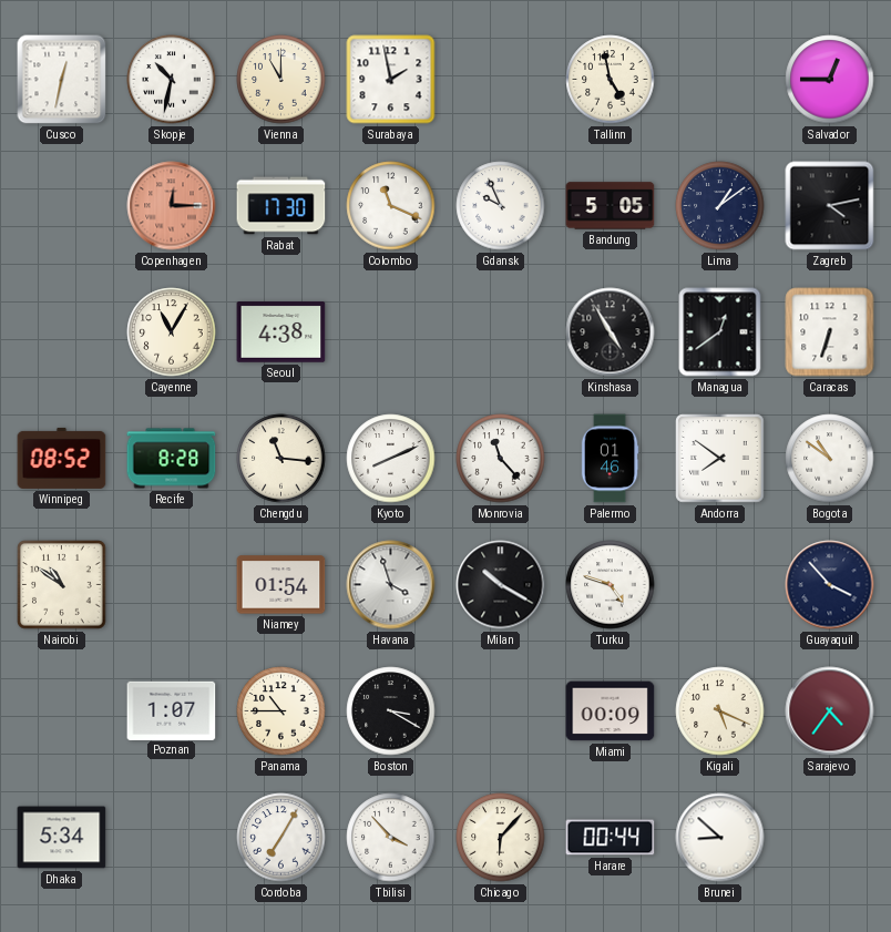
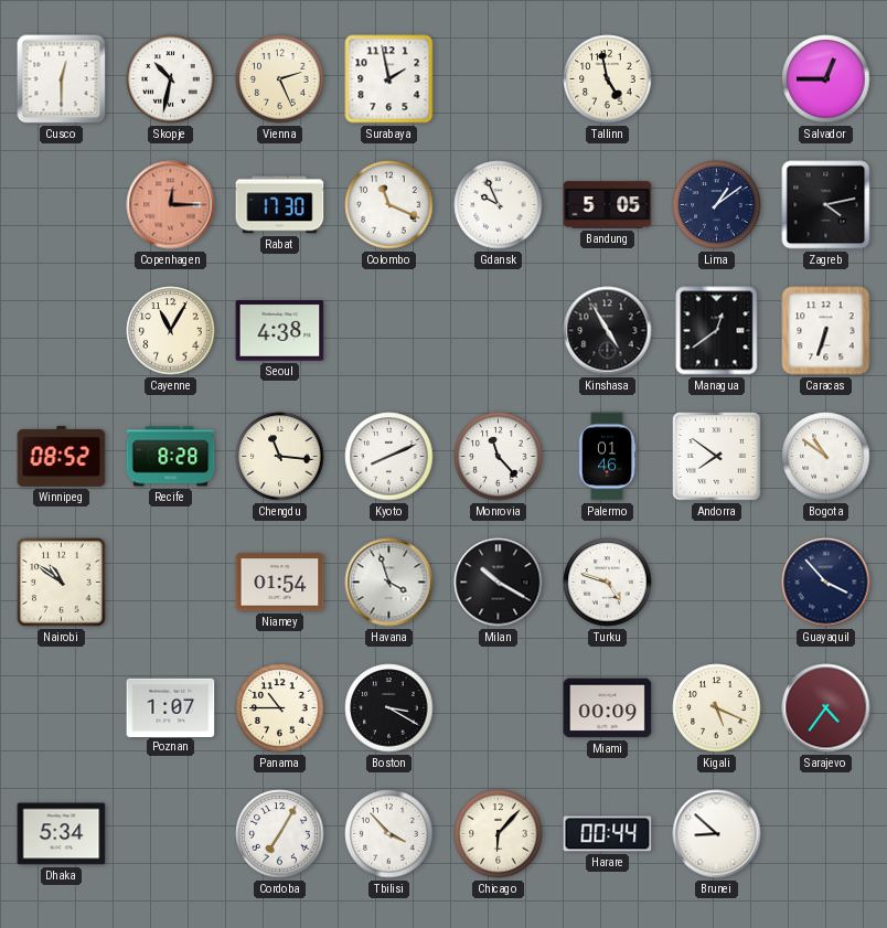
Cusco: 12:32 -> 12:30 (62, 79)
Vienna: 11:00 -> 2:26 (280, 79)
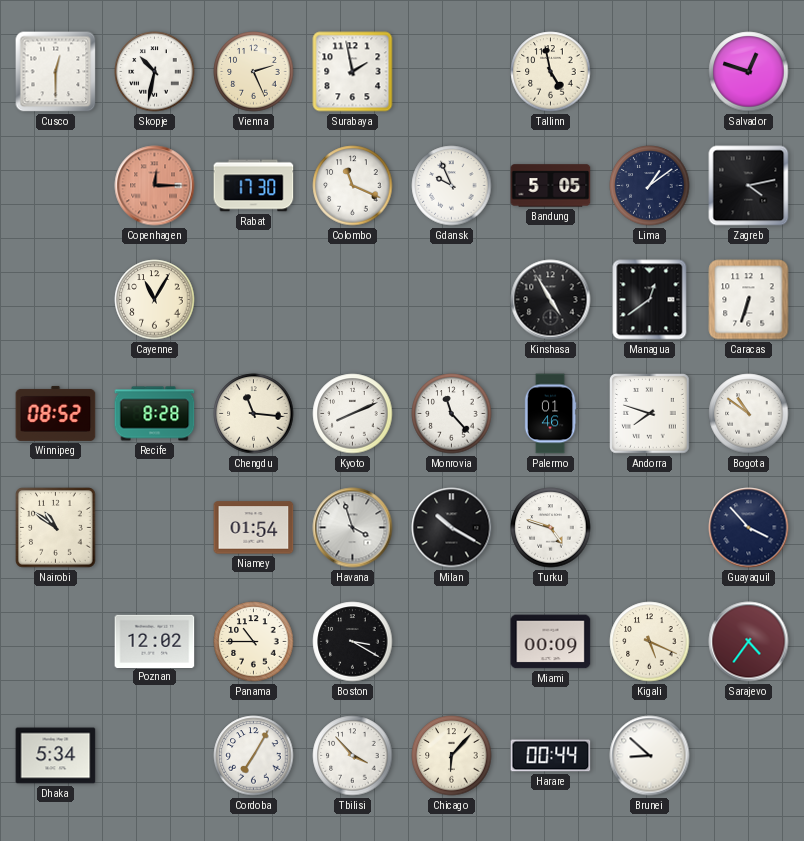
Salvador: 12:45 -> 12:48 (749, 72)
Seoul: 4:38 -> none (280, 331)
Andorra: 7:51 -> 7:48 (650, 414)
Poznan: 1:07 -> 12:02 (155, 641)
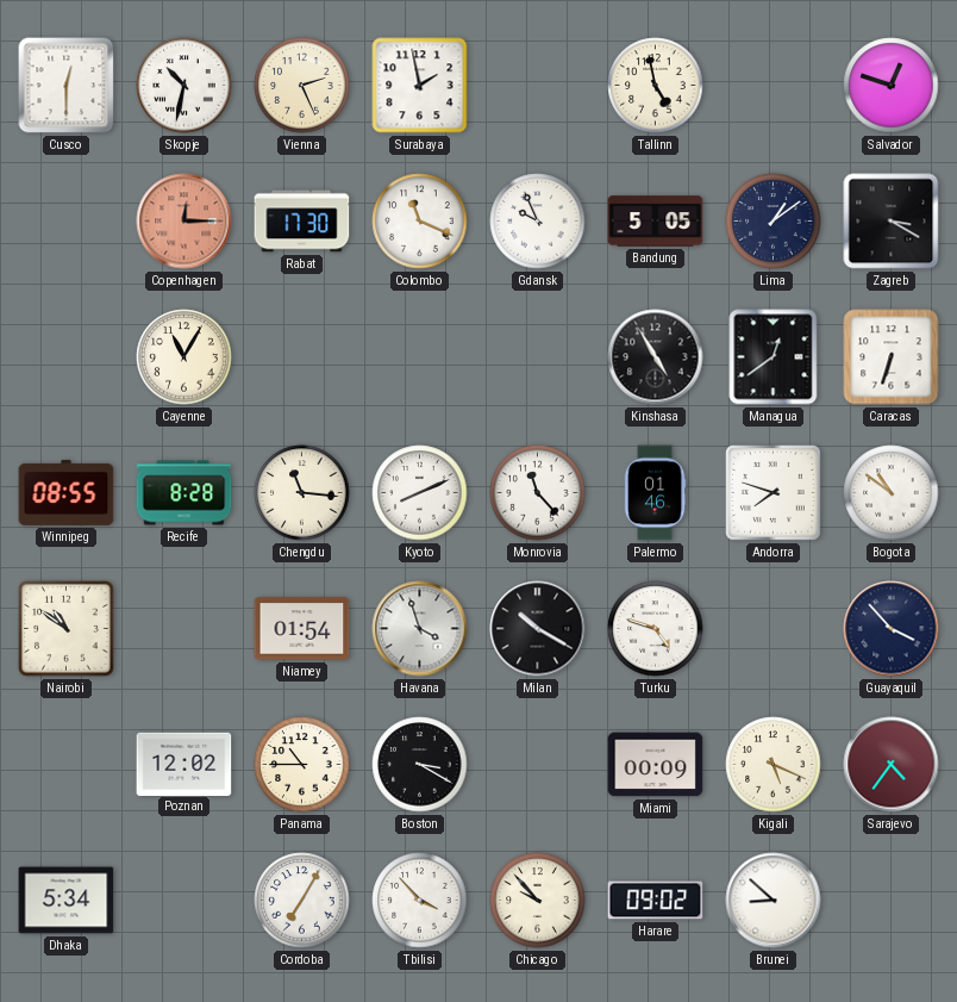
Zagreb: 4:13 -> 3:20 (892, 222)
Winnipeg: 08:52 -> 08:55 (67, 492)
Chicago: 6:07 -> 9:53 (538, 901)
Harare: 00:44 -> 09:02 (656, 901)
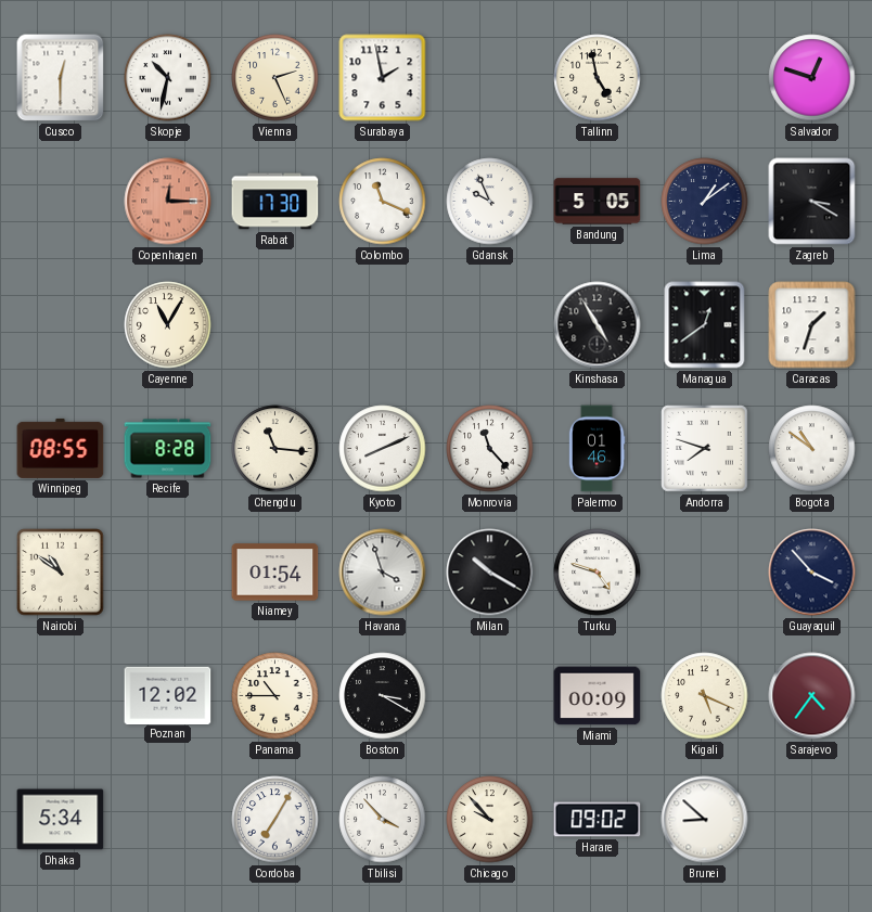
Caracas: 6:33 -> 1:33 (812, 325)
